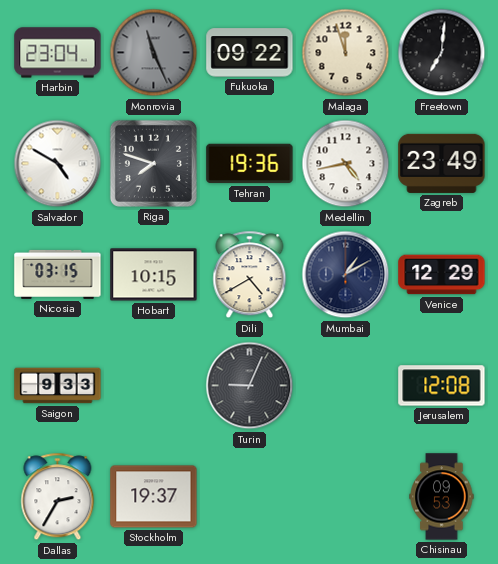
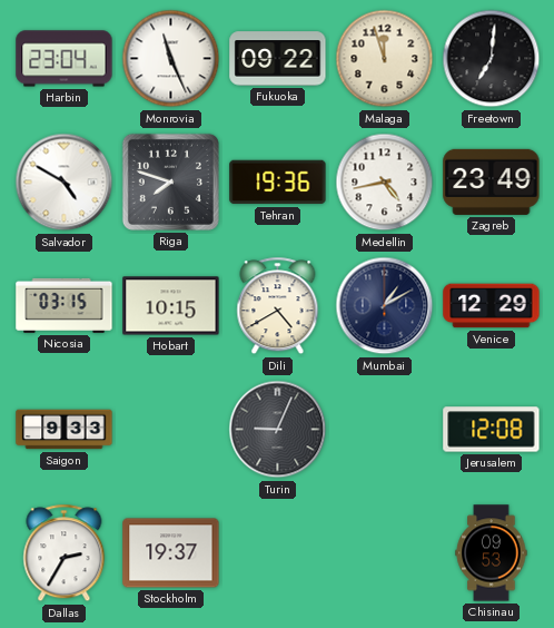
Monrovia dial: grey -> white (171, 59)
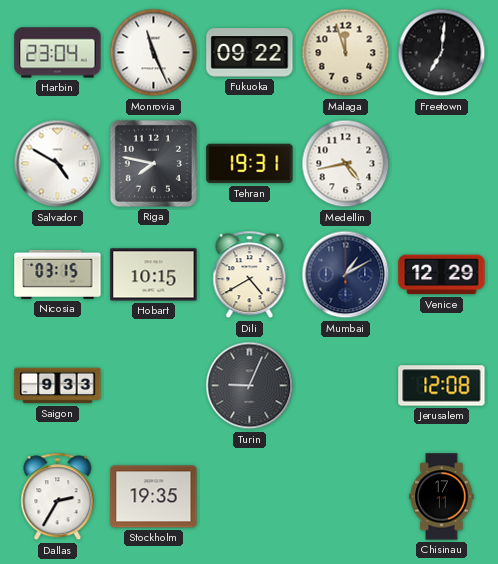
Riga: 7:48 -> 7:47 (153, 163)
Tehran: 19:36 -> 19:31 (250, 164)
Zagreb: 23:49 -> none (492, 181)
Stockholm: 19:37 -> 19:35 (154, 497)
Chisinau: 09:53 -> 17:11 (442, 497)
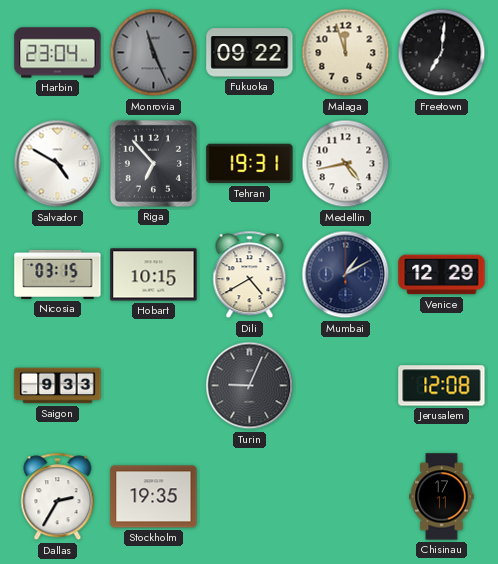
Monrovia dial: white -> grey (154, 53)
Riga: 7:47 -> 6:53 (153, 163)
